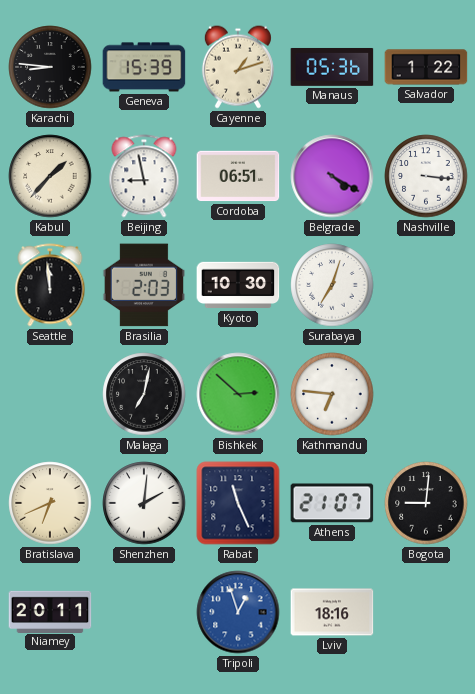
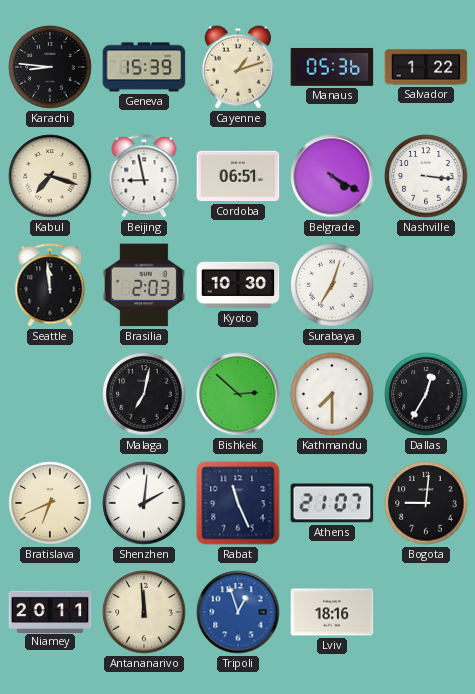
Kabul: 1:37 -> 7:18 (50, 176)
Kathmandu: 6:46 -> 7:30 (332, 394)
Dallas: none -> 12:35 (426, 394)
Antananarivo: none -> 11:59 (144, 612)
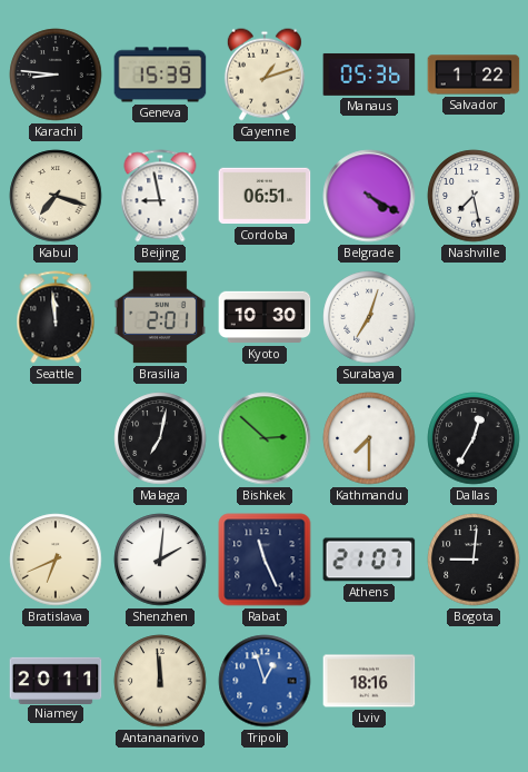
Nashville: 3:16 -> 7:28 (474, 196)
Brasilia: 2:03 -> 2:01 (159, 317)
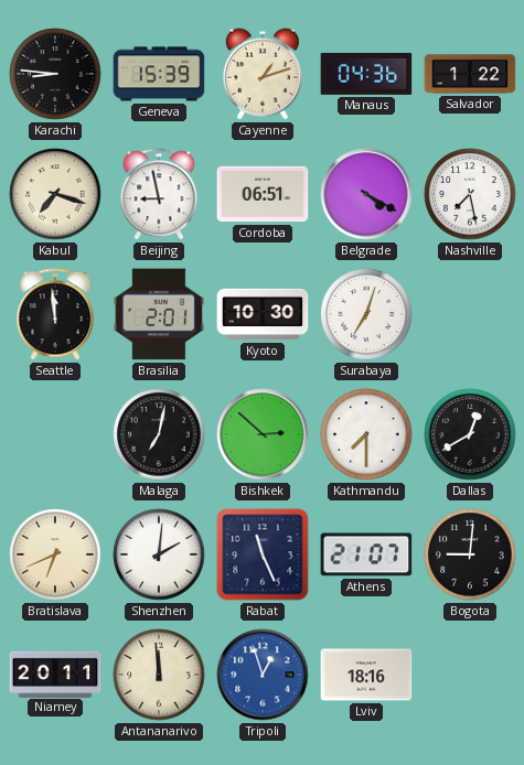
Manaus: 05:36 -> 04:36 (366, 74)
Dallas: 12:35 -> 12:40 (470, 434)
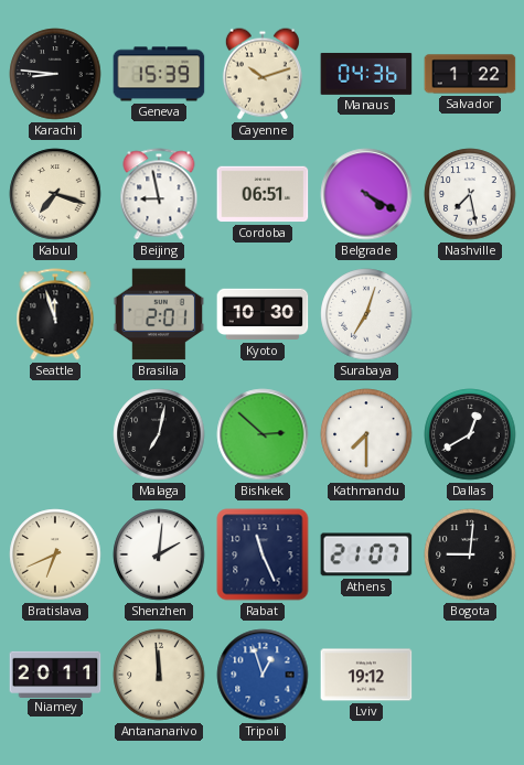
Cayenne: 1:12 -> 10:12 (263, 74)
Seattle: 11:59 -> 11:57 (55, 314)
Lviv: 18:16 -> 19:12 (366, 675)
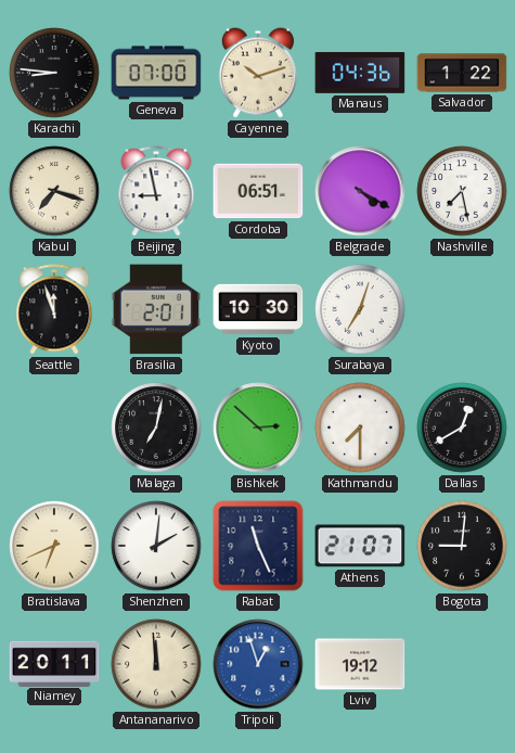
Geneva: 15:39 -> 07:00 (156, 73)
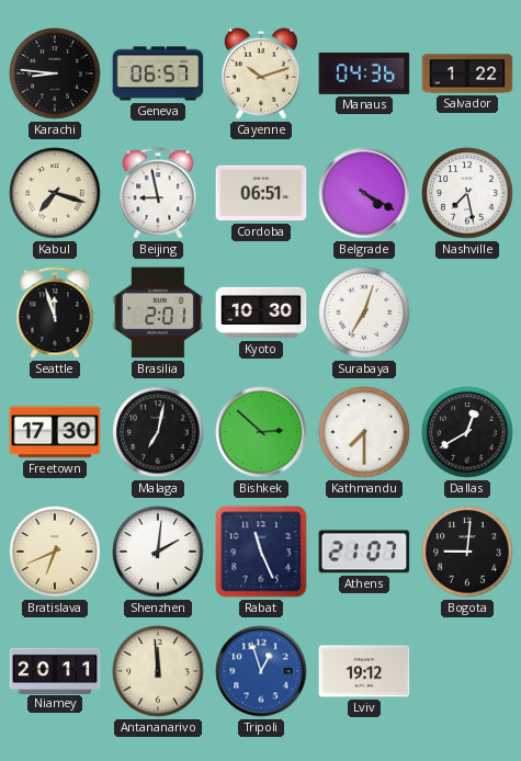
Geneva: 07:00 -> 06:57 (158, 73)
Freetown: none -> 17:30 (55, 432)
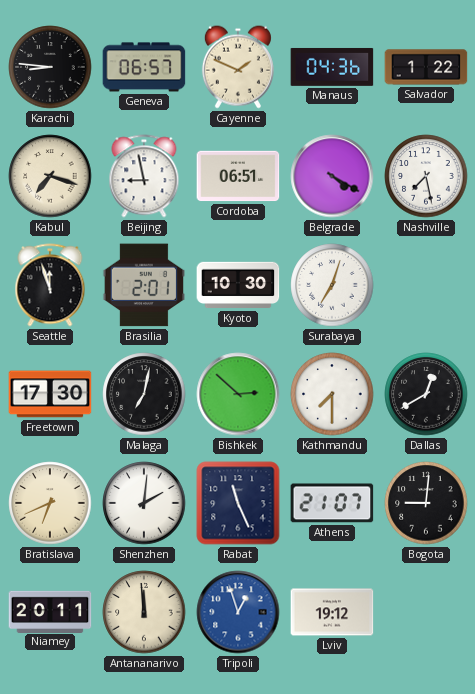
Cayenne: 10:12 -> 1:49 (238, 67)
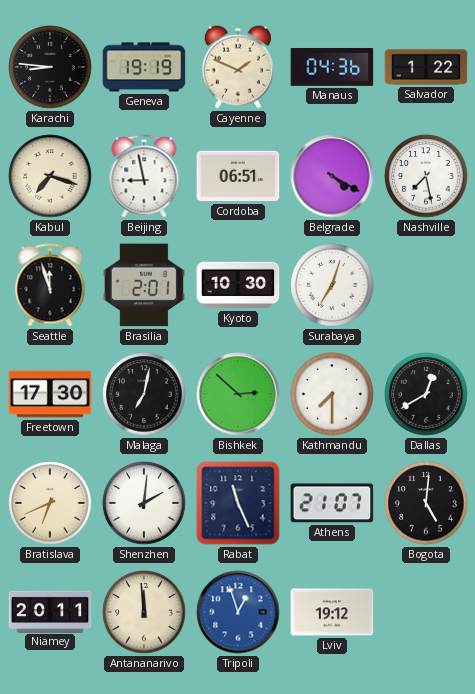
Geneva: 06:57 -> 19:19 (144, 67)
Bogota: 9:01 -> 5:01 (426, 503)
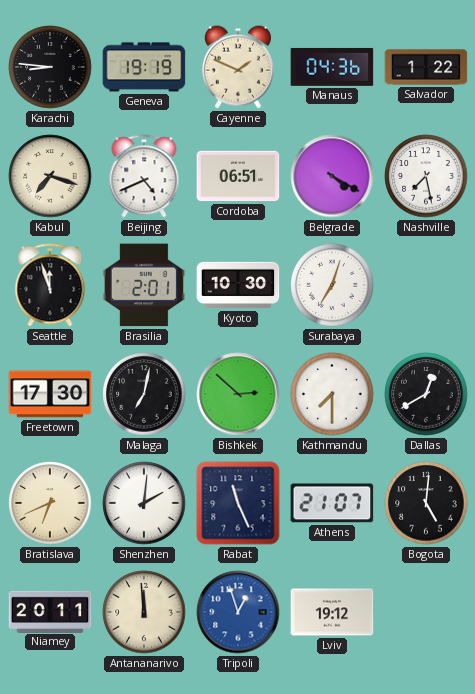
Beijing: 8:58 -> 4:41 (144, 176)
